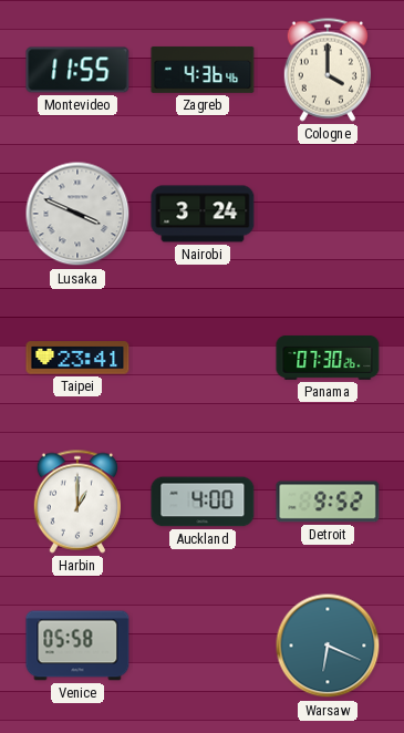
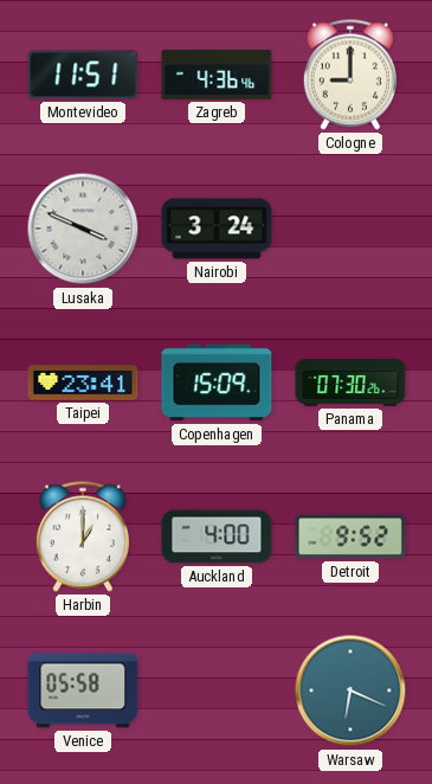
Montevideo: 11:55 -> 11:51 (83, 75)
Cologne: 4:00 -> 9:00 (350, 75)
Copenhagen: none -> 15:09 (217, 383)
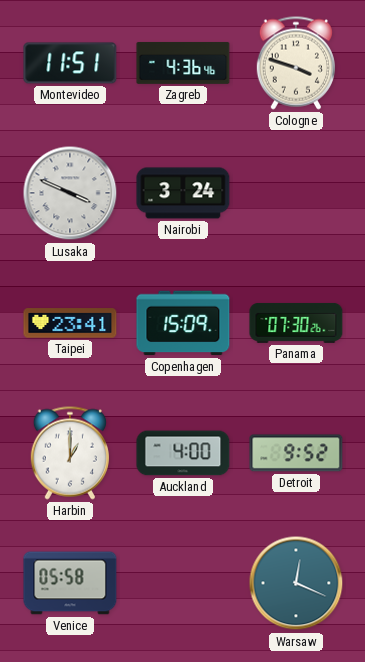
Cologne: 9:00 -> 3:48 (296, 63)
Warsaw: 6:19 -> 12:19 (296, 583)
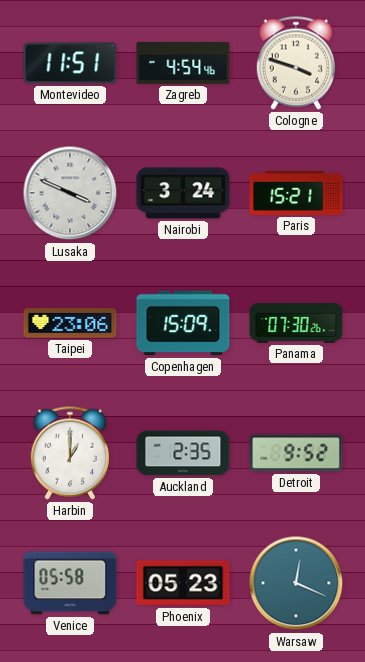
Zagreb: 4:36 -> 4:54 (183, 63)
Paris: none -> 15:21 (296, 193)
Taipei: 23:41 -> 23:06 (70, 323)
Auckland: 4:00 -> 2:35 (183, 453)
Phoenix: none -> 05:23 (183, 583)
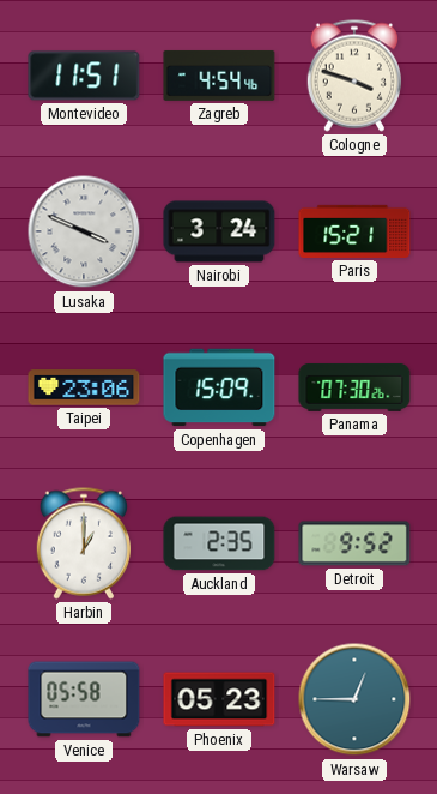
Warsaw: 12:19 -> 12:45 (354, 699)
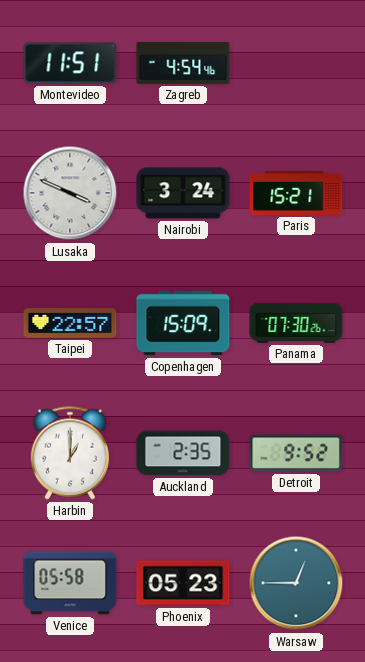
Cologne: 3:48 -> none (354, 76)
Taipei: 23:06 -> 22:57 (70, 323)
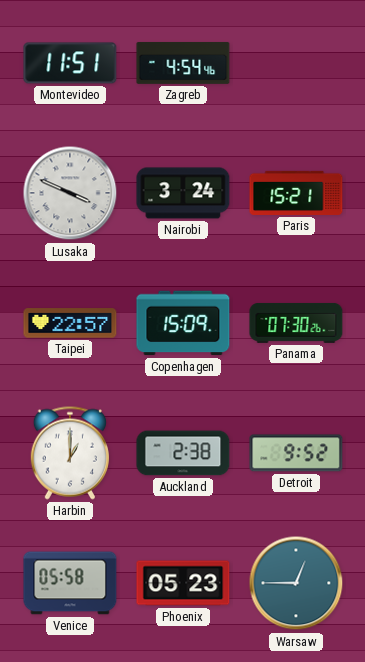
Auckland: 2:35 -> 2:38 (183, 453)
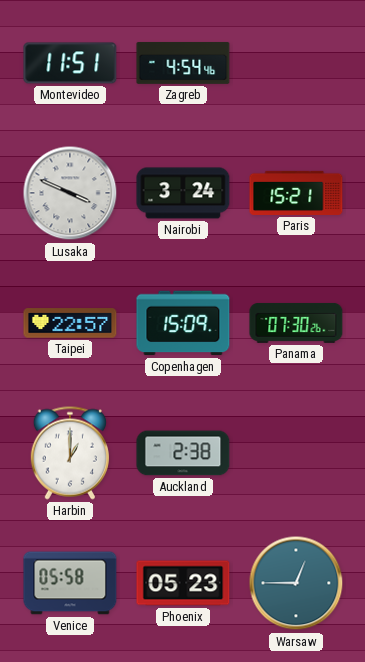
Detroit: 9:52 -> none (296, 453)
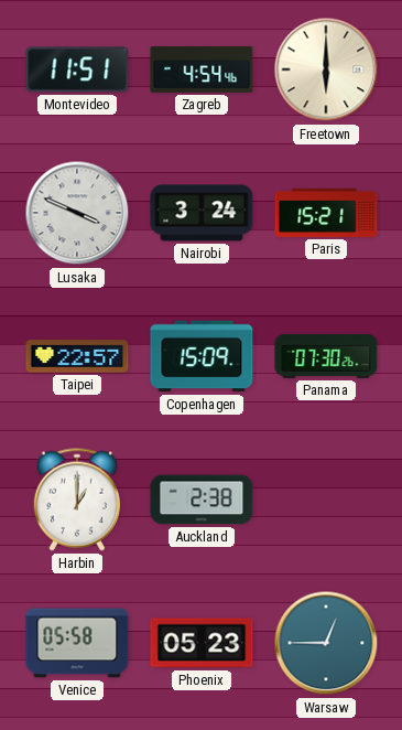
Freetown: none -> 6:00 (326, 69)
